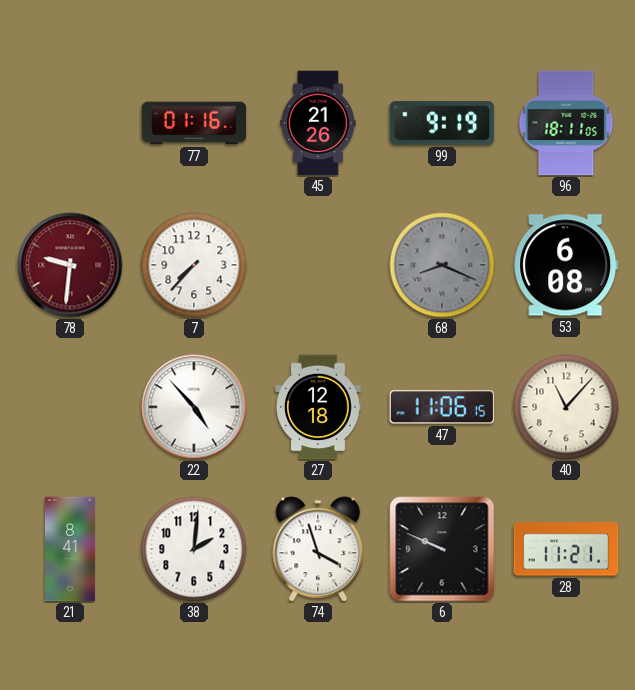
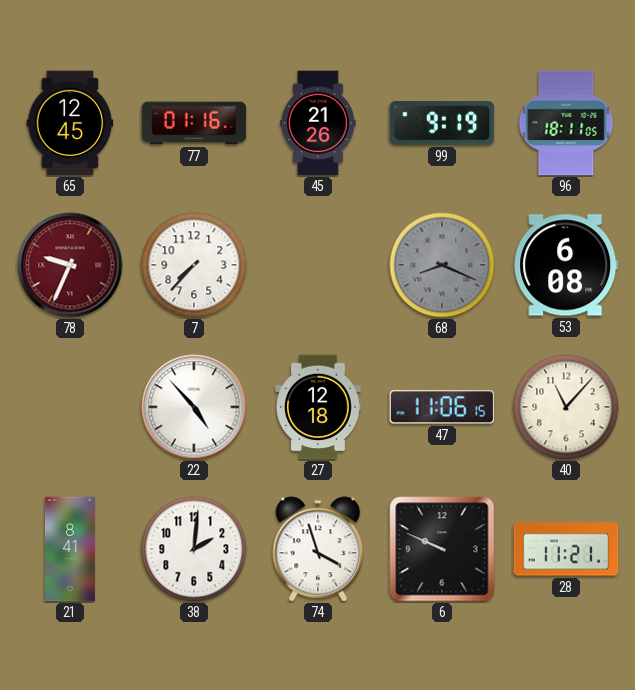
65: none -> 12:45 (70, 123)
78: 9:31 -> 9:34 (70, 265)
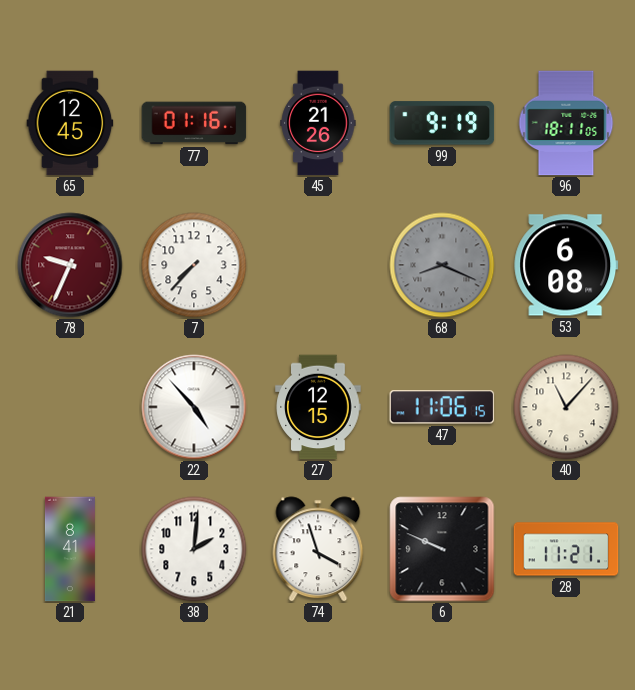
27: 12:18 -> 12:15 (318, 407)
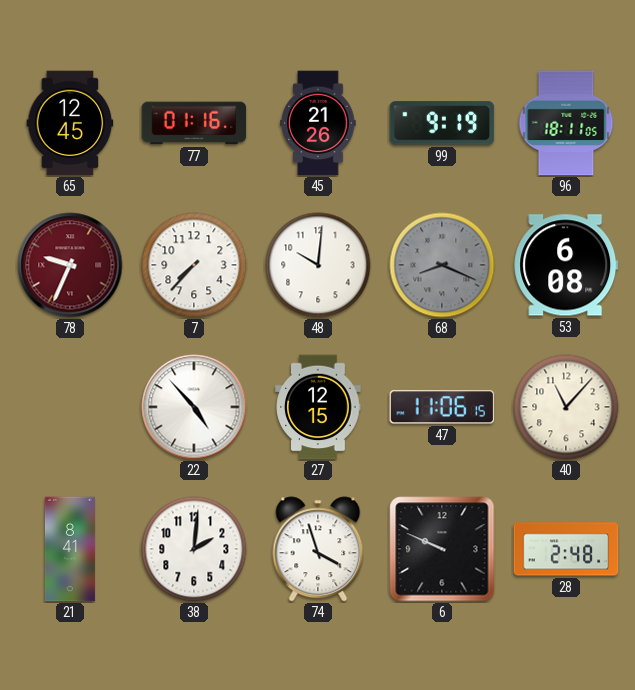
48: none -> 10:01 (318, 265)
28: 11:21 -> 2:48 (566, 549)
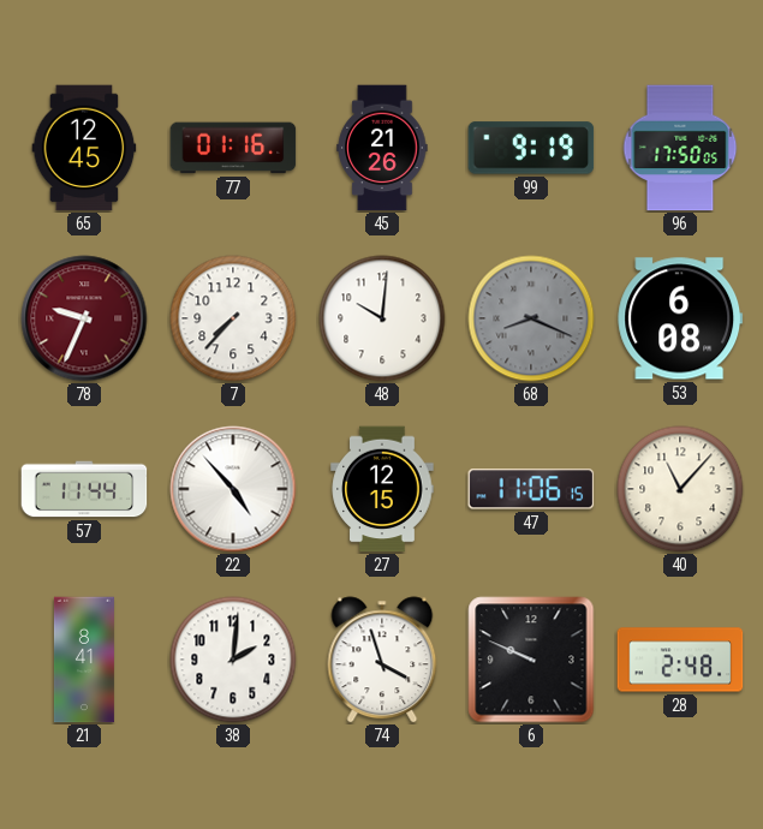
96: 18:11 -> 17:50 (680, 148)
57: none -> 11:44 (84, 489)
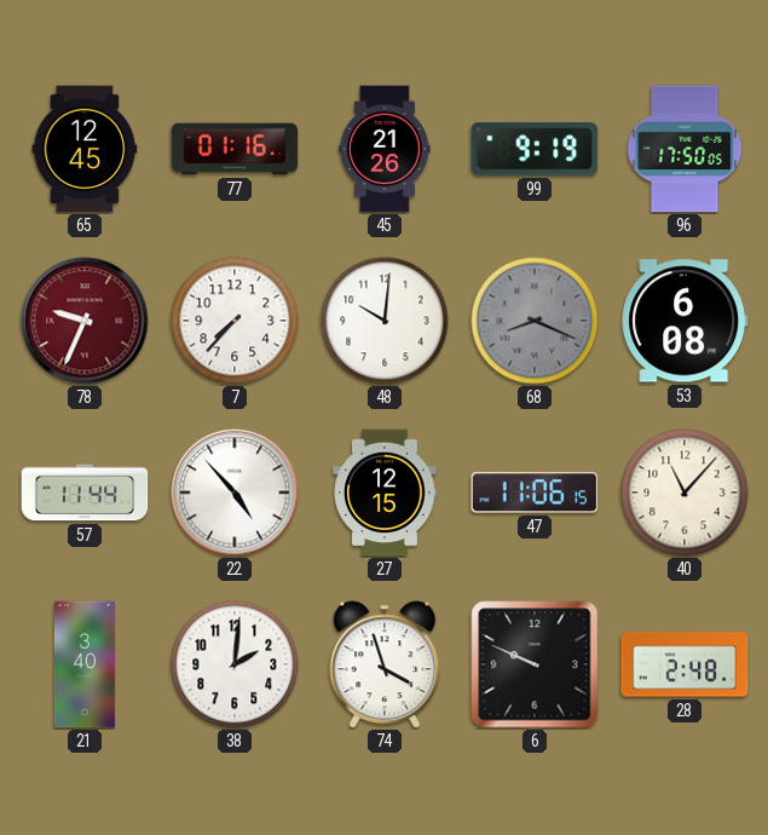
21: 8:41 -> 3:40 (85, 664)
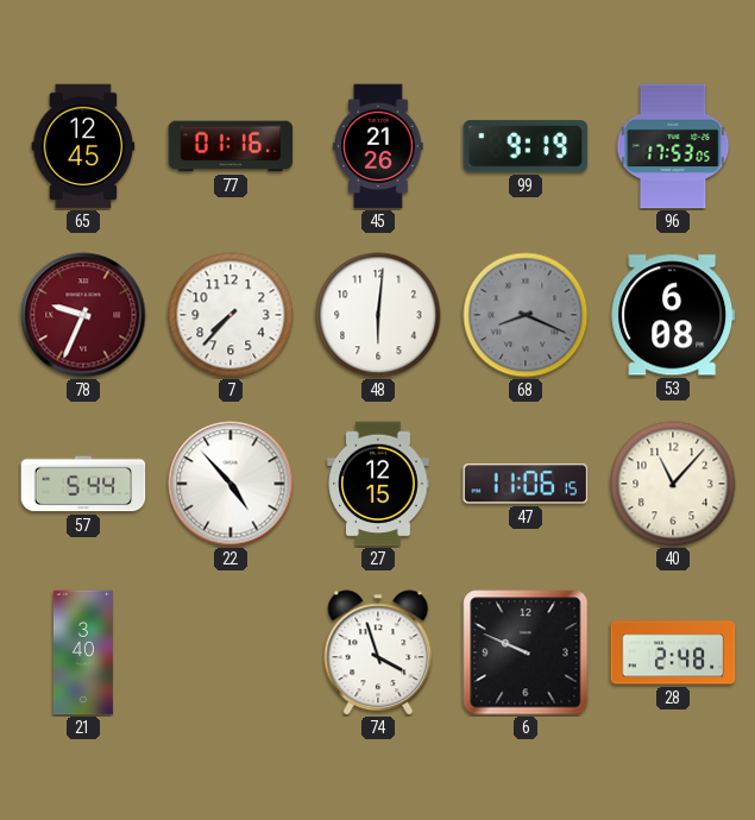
96: 17:50 -> 17:53 (673, 146)
48: 10:01 -> 6:01 (378, 315)
57: 11:44 -> 5:44 (83, 484)
38: 2:01 -> none (235, 664)
